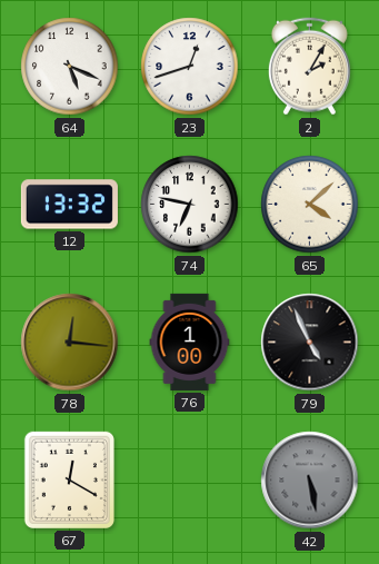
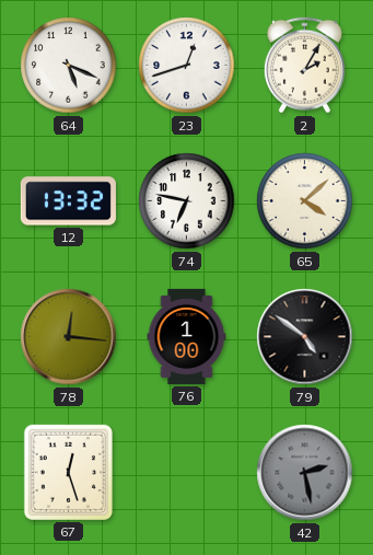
79: 4:56 -> 4:51 (305, 337)
67: 12:20 -> 12:27 (68, 472)
42: 5:28 -> 2:28 (305, 473)
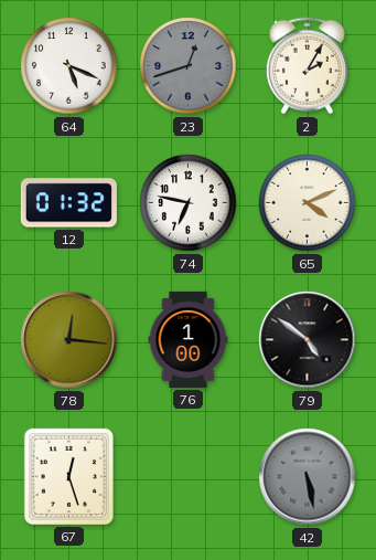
23 dial: white -> grey (189, 66)
12: 13:32 -> 01:32 (68, 203)
65: 4:08 -> 4:11 (308, 203)
42: 2:28 -> 5:28 (308, 477)
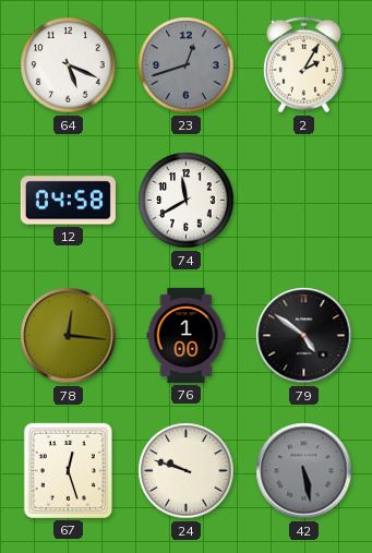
12: 01:32 -> 04:58 (68, 201)
74: 6:47 -> 11:40 (187, 201)
65: 4:11 -> none (308, 203)
24: none -> 9:48 (187, 471)
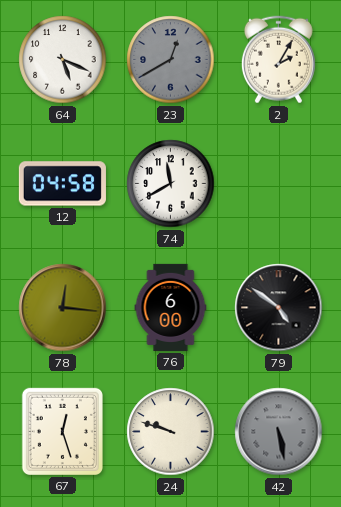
23: 12:42 -> 12:40 (171, 60)
76: 1:00 -> 6:00 (171, 307)
